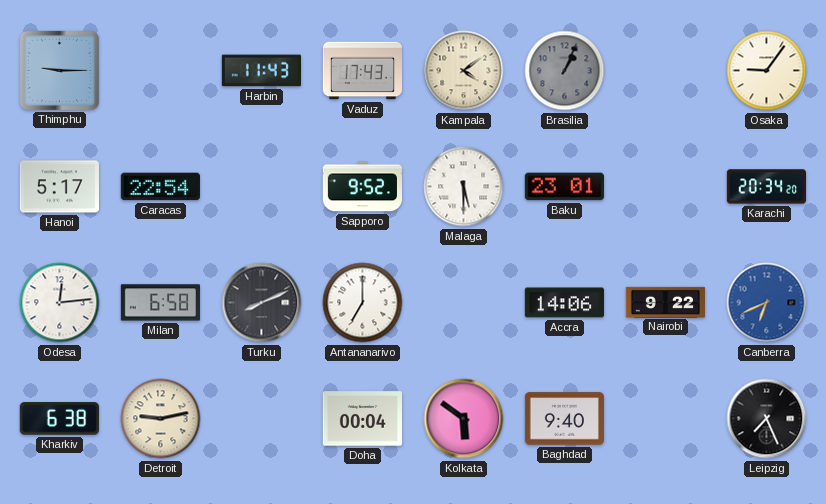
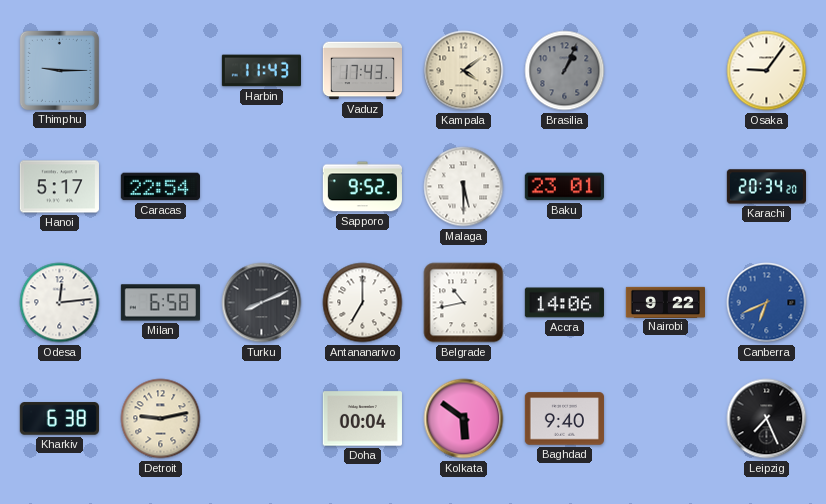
Belgrade: none -> 10:43 (464, 303)
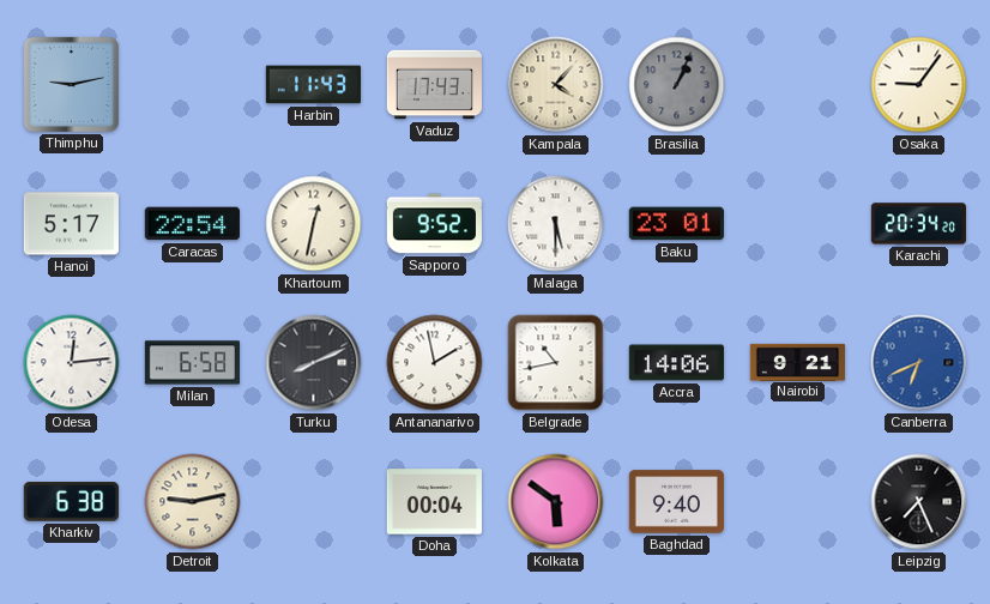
Thimphu: 9:15 -> 9:13 (71, 84)
Kampala: 4:09 -> 4:07 (556, 85)
Khartoum: none -> 12:32 (314, 224)
Antananarivo: 7:00 -> 1:58 (435, 363)
Nairobi: 9:22 -> 9:21 (797, 362)
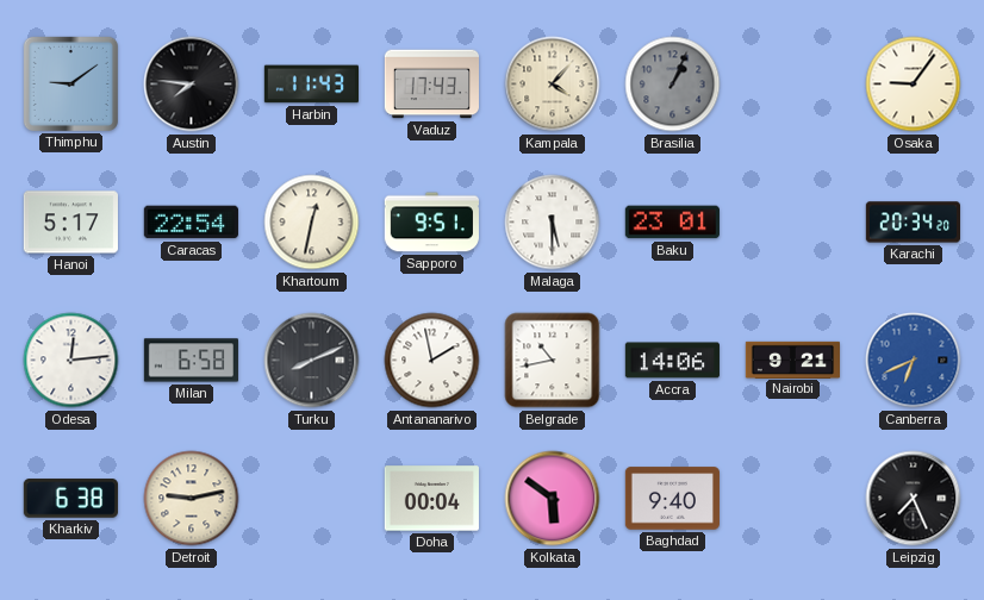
Thimphu: 9:13 -> 9:09 (70, 83)
Austin: none -> 7:46 (192, 85)
Sapporo: 9:52 -> 9:51 (431, 223)
